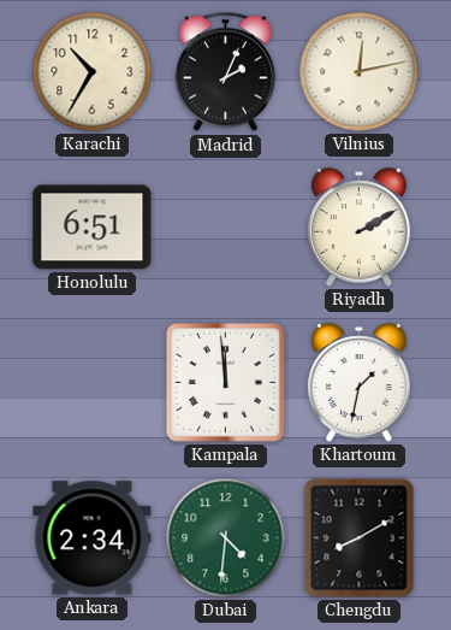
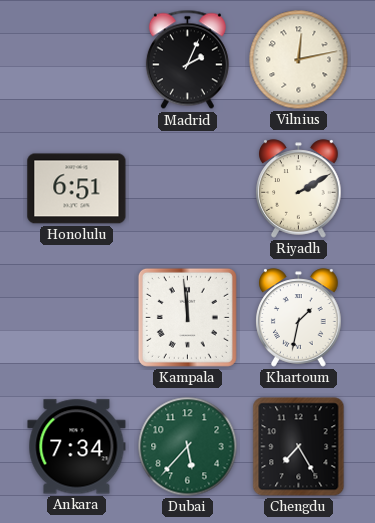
Karachi: 10:35 -> none (93, 72)
Ankara: 2:34 -> 7:34 (77, 447)
Dubai: 4:31 -> 5:37 (188, 447)
Chengdu: 8:10 -> 7:25 (299, 447)
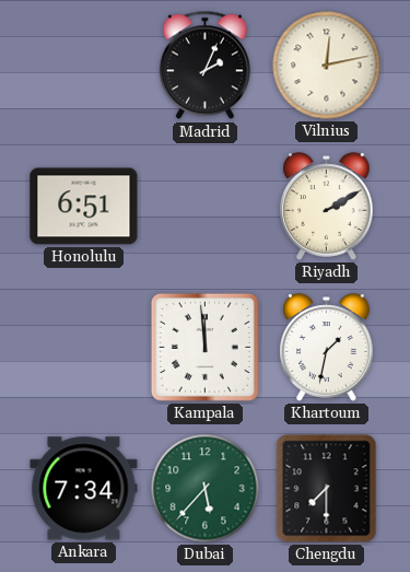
Chengdu: 7:25 -> 7:30 (327, 489)
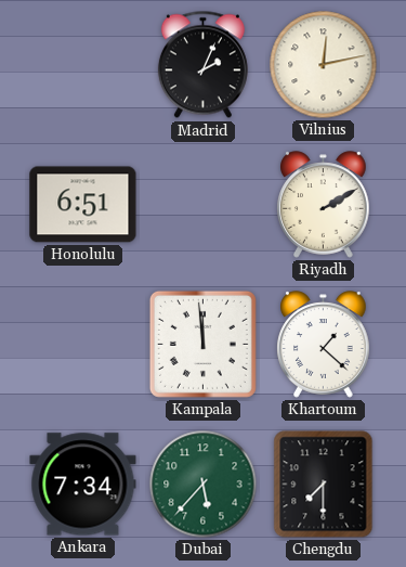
Khartoum: 1:32 -> 1:22 (324, 345)
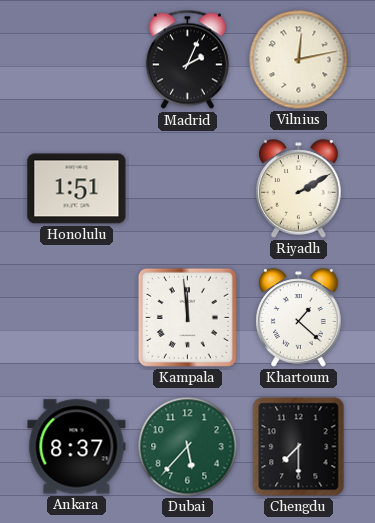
Honolulu: 6:51 -> 1:51 (77, 189)
Ankara: 7:34 -> 8:37 (77, 447)
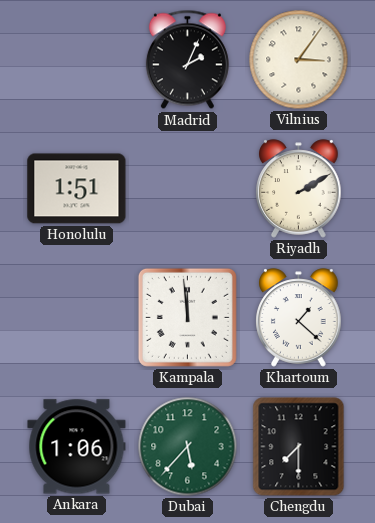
Vilnius: 12:13 -> 3:06 (299, 60)
Ankara: 8:37 -> 1:06 (77, 447)
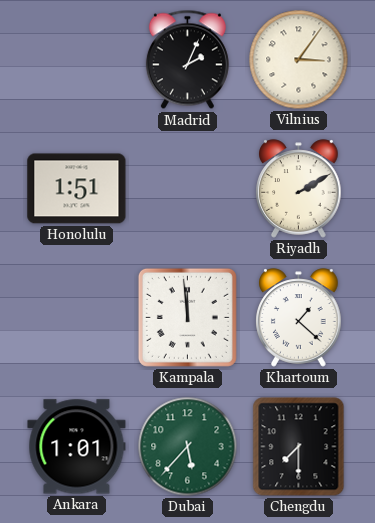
Ankara: 1:06 -> 1:01 (77, 447)
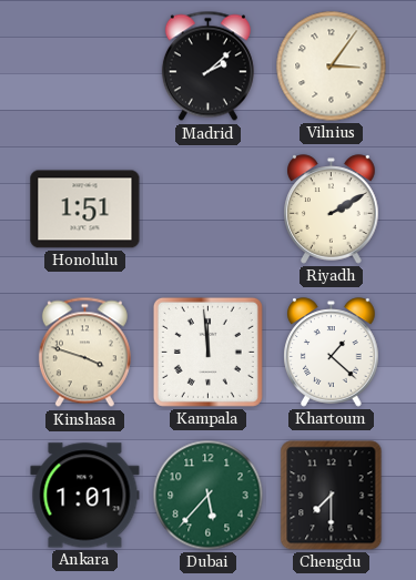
Madrid: 2:04 -> 2:08 (207, 67)
Kinshasa: none -> 3:48 (84, 353)
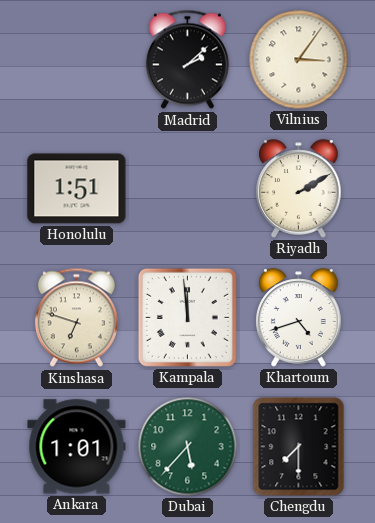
Kinshasa: 3:48 -> 6:48 (76, 318)
Khartoum: 1:22 -> 4:42 (299, 318)
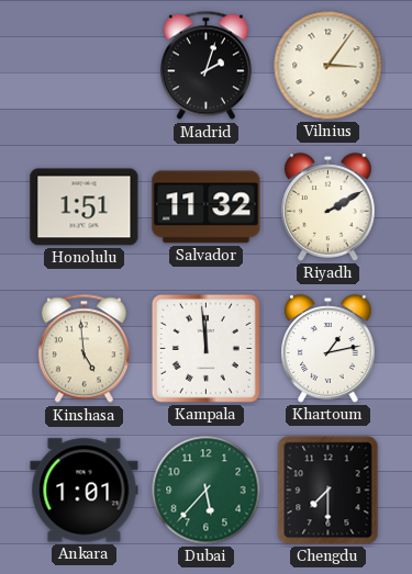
Madrid: 2:08 -> 2:03 (205, 66)
Salvador: none -> 11:32 (207, 207)
Kinshasa: 6:48 -> 4:59 (83, 349)
Khartoum: 4:42 -> 1:13 (329, 349)
